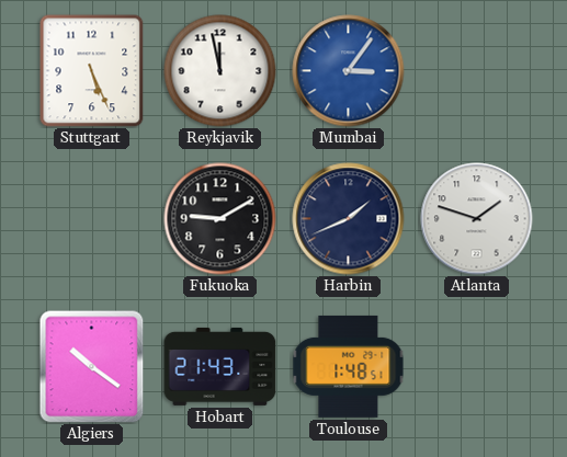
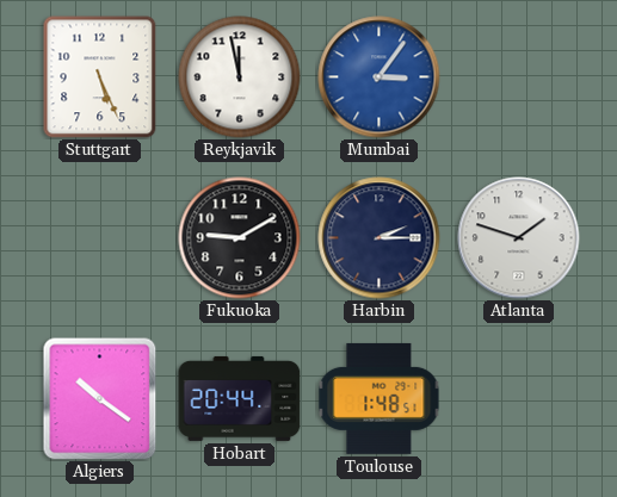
Harbin: 1:41 -> 2:15 (380, 238)
Hobart: 21:43 -> 20:44 (240, 398)
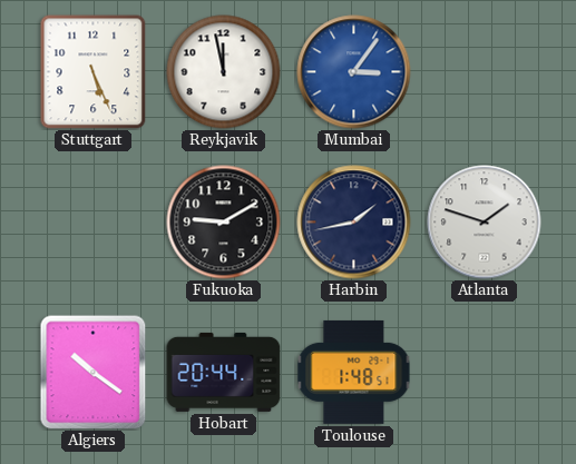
Harbin: 2:15 -> 1:43 (354, 223)
